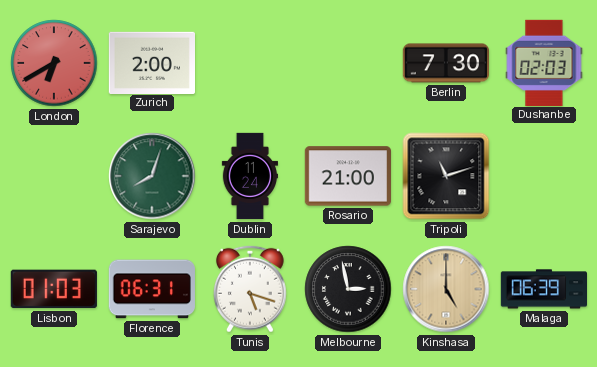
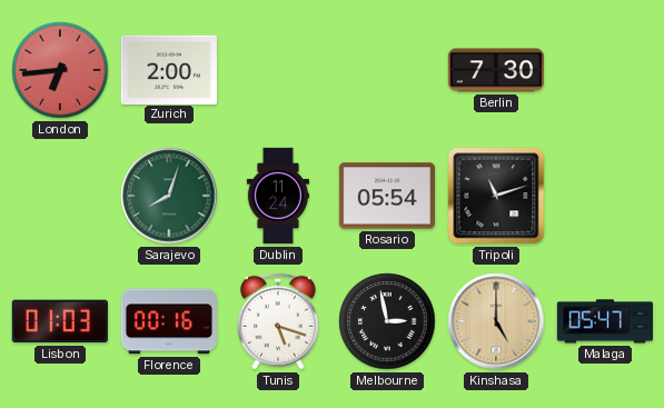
London: 6:40 -> 6:44 (60, 70)
Dushanbe: 02:03 -> none (544, 62)
Rosario: 21:00 -> 05:54 (386, 196)
Florence: 06:31 -> 00:16 (168, 321)
Malaga: 06:39 -> 05:47 (604, 321)
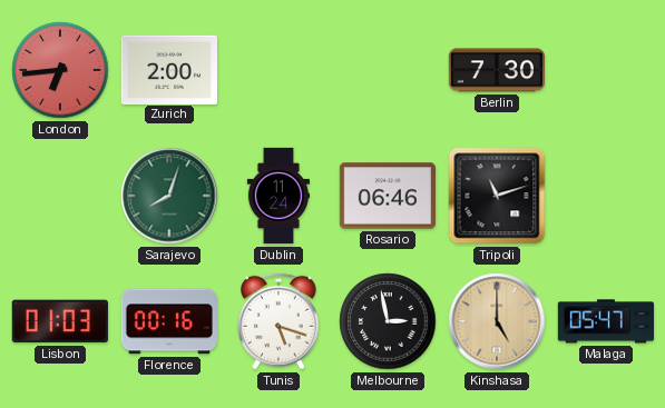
Rosario: 05:54 -> 06:46 (387, 196)
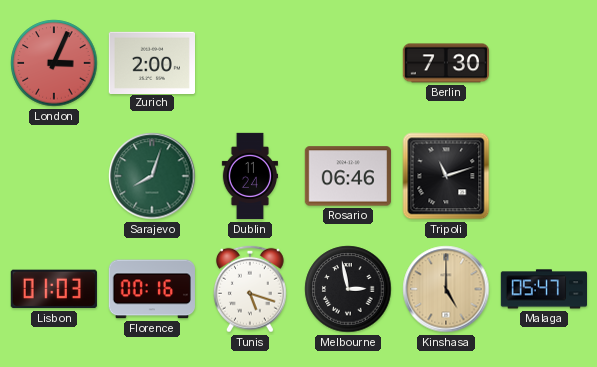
London: 6:44 -> 3:04 (54, 63)
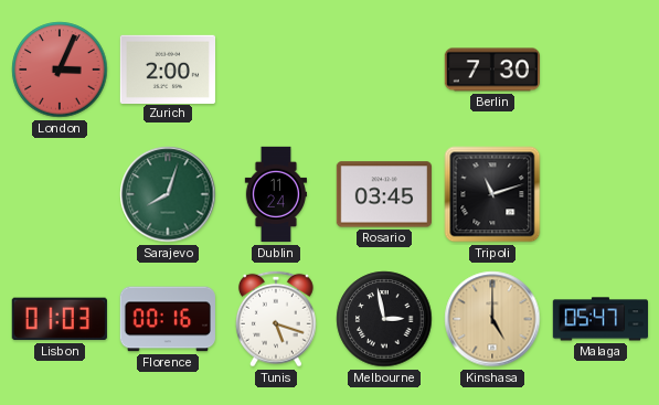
Rosario: 06:46 -> 03:45 (383, 194)
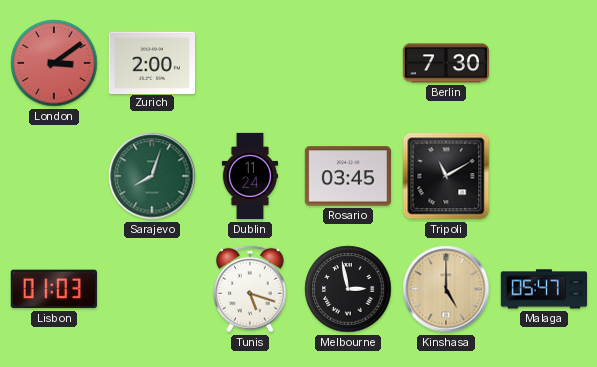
London: 3:04 -> 3:09 (54, 63)
Tripoli: 11:12 -> 11:10 (446, 176)
Florence: 00:16 -> none (167, 319)
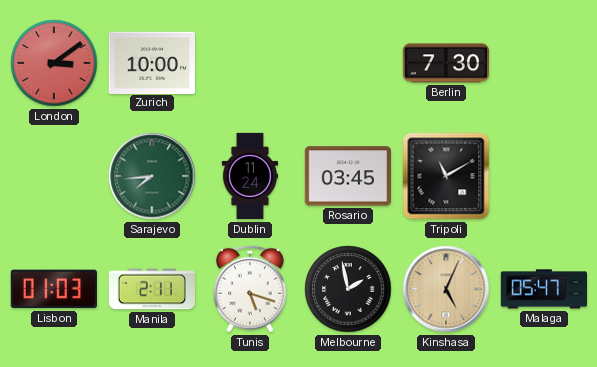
Zurich: 2:00 -> 10:00 (151, 62)
Sarajevo: 8:03 -> 7:44 (152, 176)
Manila: none -> 2:11 (151, 289)
Melbourne: 2:58 -> 1:58 (348, 289)
Kinshasa: 5:00 -> 5:04 (446, 289)
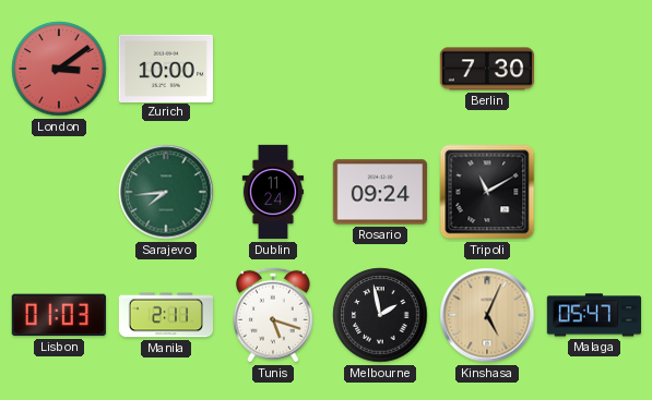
Rosario: 03:45 -> 09:24 (379, 192)
